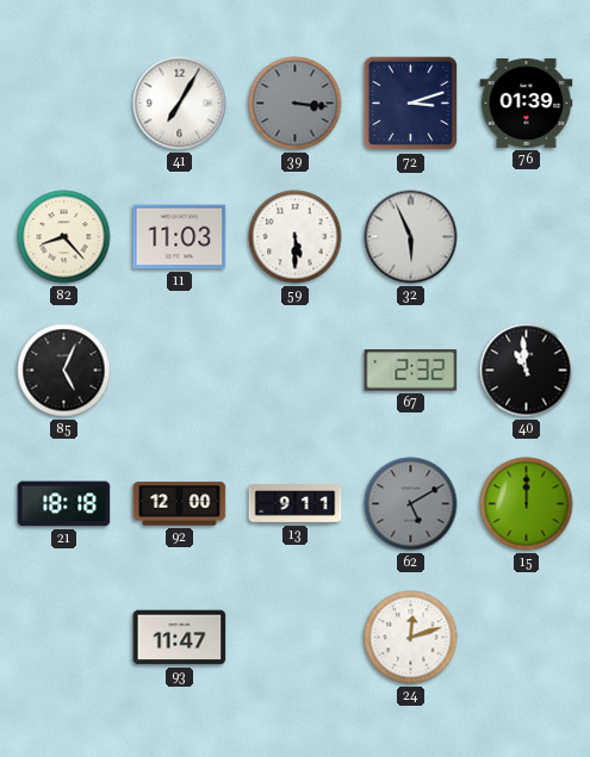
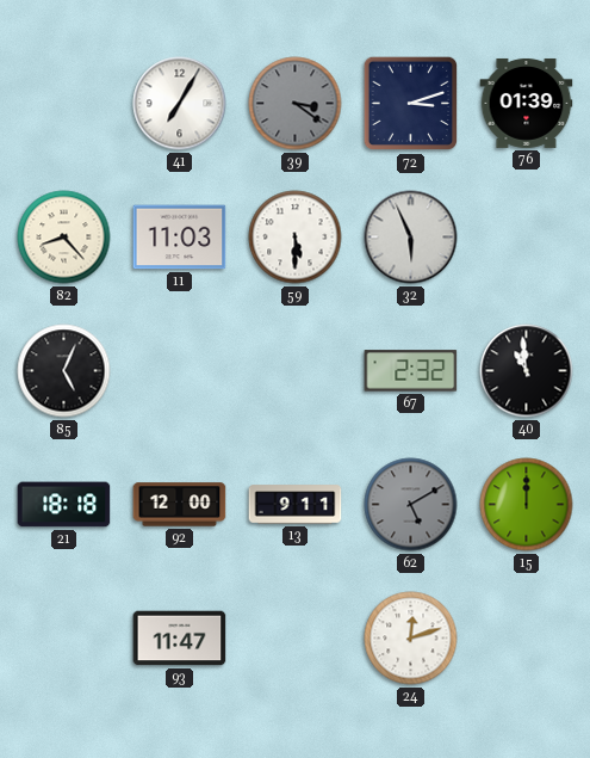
39: 3:16 -> 3:21 (296, 104)
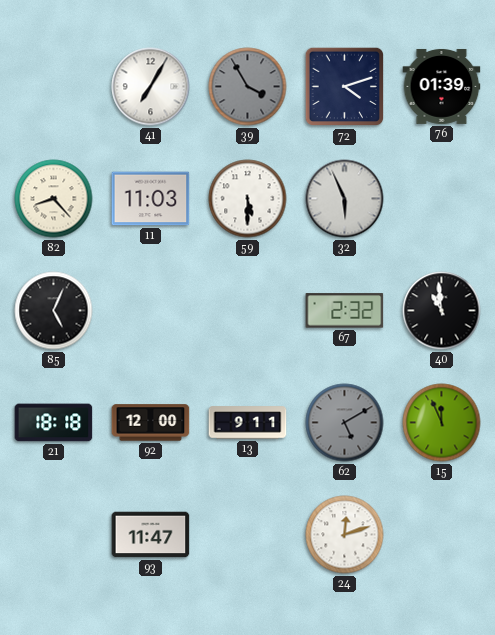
39: 3:21 -> 3:55 (248, 87)
72: 3:12 -> 4:12 (345, 87)
15: 12:00 -> 11:56 (442, 423)
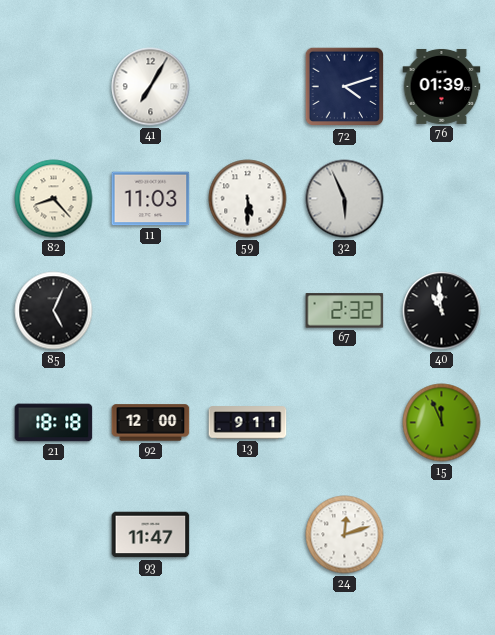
39: 3:55 -> none (248, 87)
62: 5:10 -> none (345, 423)
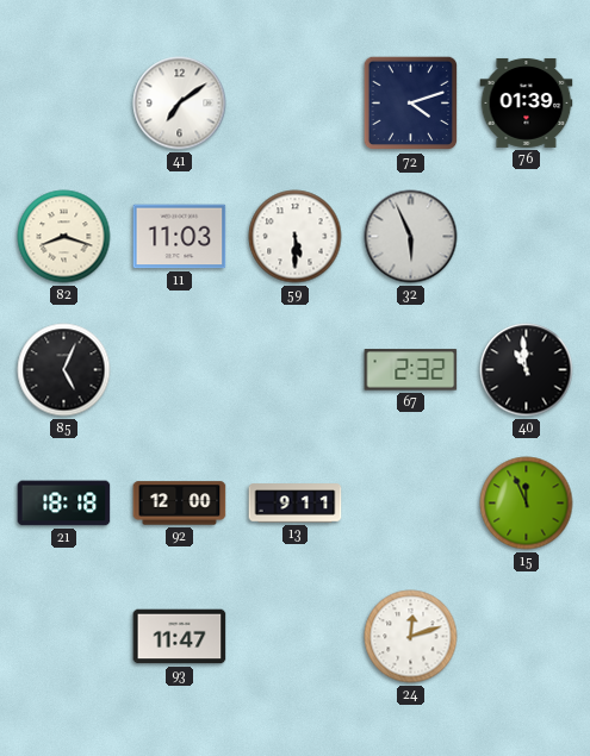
41: 7:05 -> 7:09 (180, 104)
82: 8:23 -> 8:18 (64, 237)
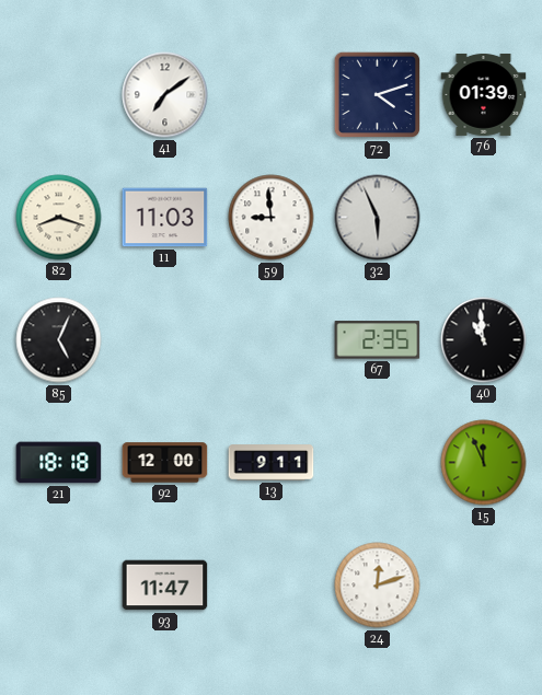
59: 5:30 -> 8:59 (272, 218)
67: 2:32 -> 2:35 (378, 340)
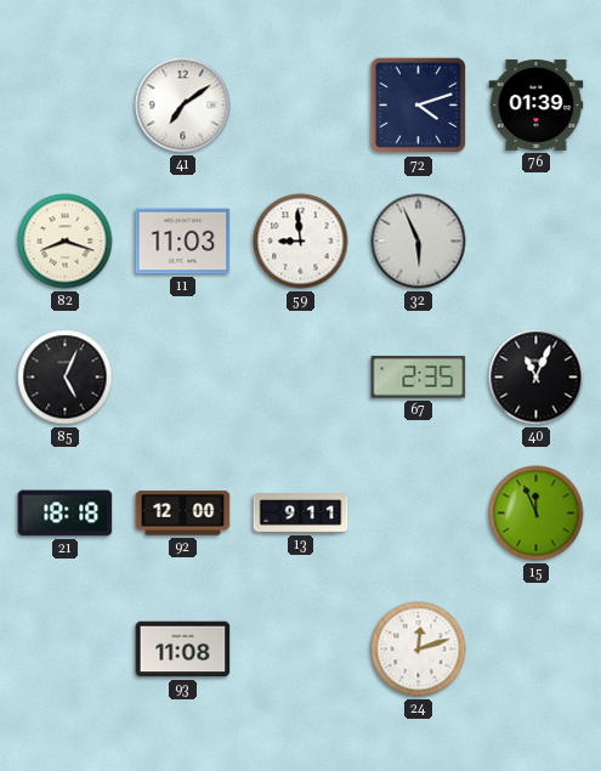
40: 10:59 -> 11:04 (537, 378)
93: 11:47 -> 11:08 (183, 650)
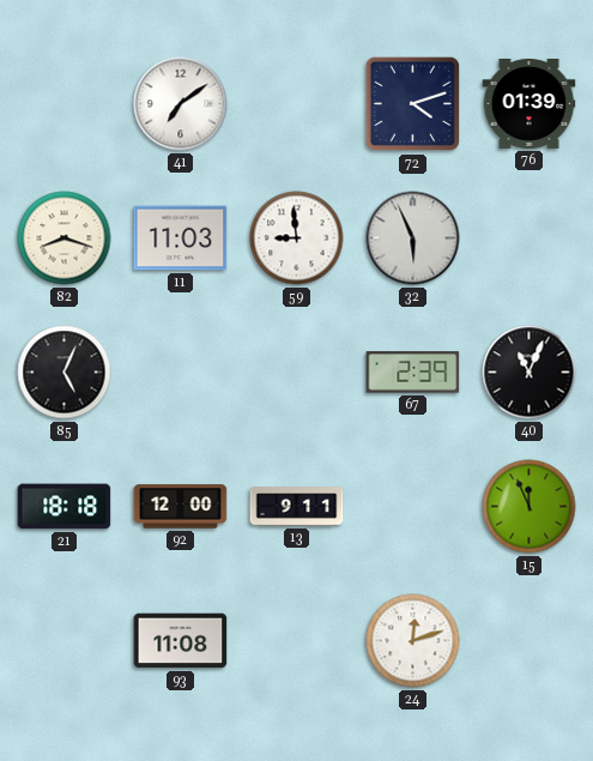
67: 2:35 -> 2:39 (413, 373)
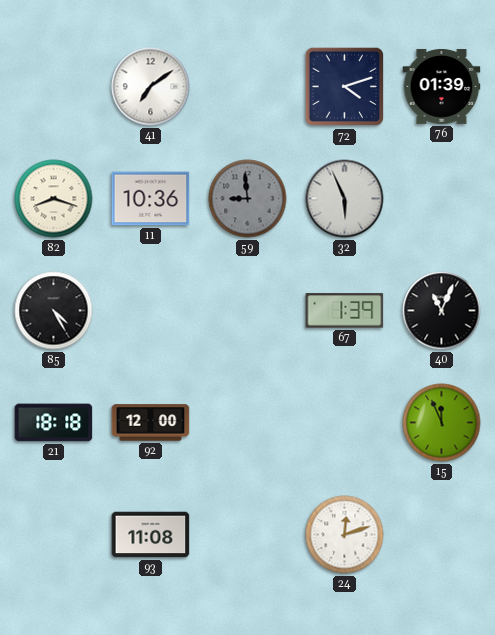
11: 11:03 -> 10:36 (151, 199)
59 dial: white -> grey (248, 199)
85: 5:04 -> 4:25 (54, 311)
67: 2:39 -> 1:39 (345, 311)
13: 9:11 -> none (297, 507)
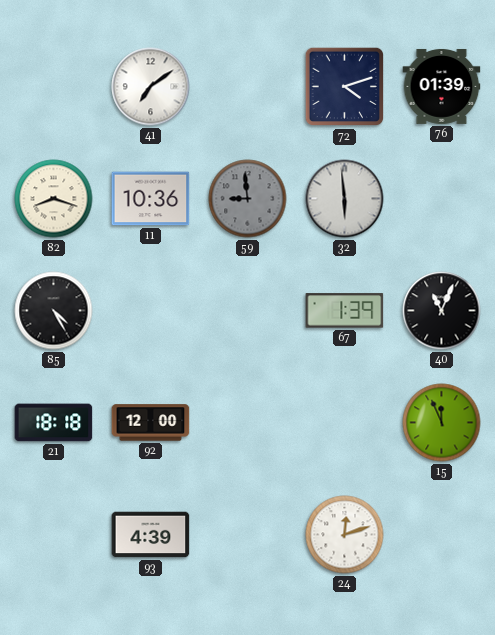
32: 5:56 -> 5:59 (345, 199)
93: 11:08 -> 4:39 (151, 535)
